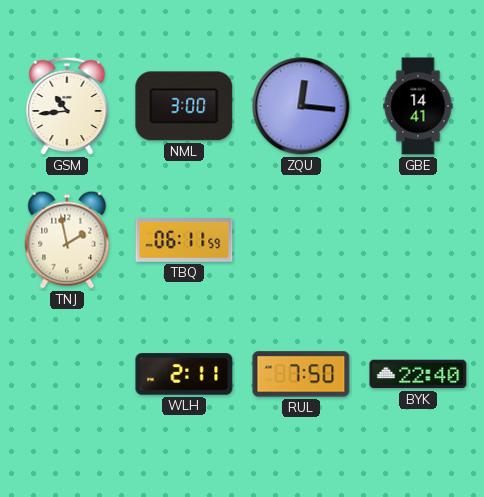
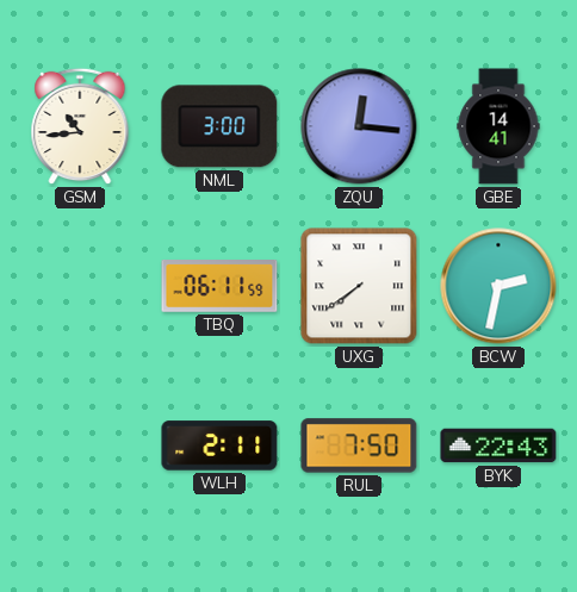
TNJ: 1:58 -> none (67, 240)
UXG: none -> 7:39 (359, 286)
BCW: none -> 2:32 (498, 286)
BYK: 22:40 -> 22:43 (498, 445)
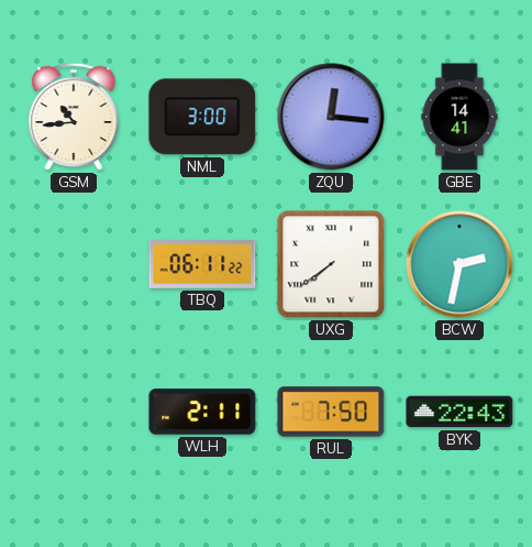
TBQ: 06:11:59 -> 06:11:22 (202, 265)
